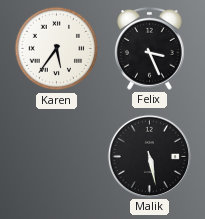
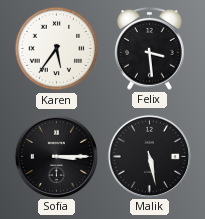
Felix: 3:26 -> 3:29 (150, 48)
Sofia: none -> 3:15 (56, 156)
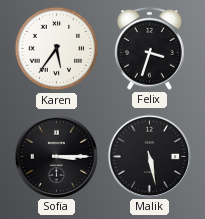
Felix: 3:29 -> 3:33 (150, 48)
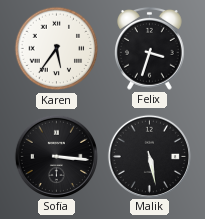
Sofia: 3:15 -> 3:16 (56, 156)
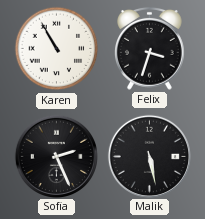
Karen: 5:36 -> 10:55 (57, 49)
Sofia: 3:16 -> 2:26 (56, 156)
